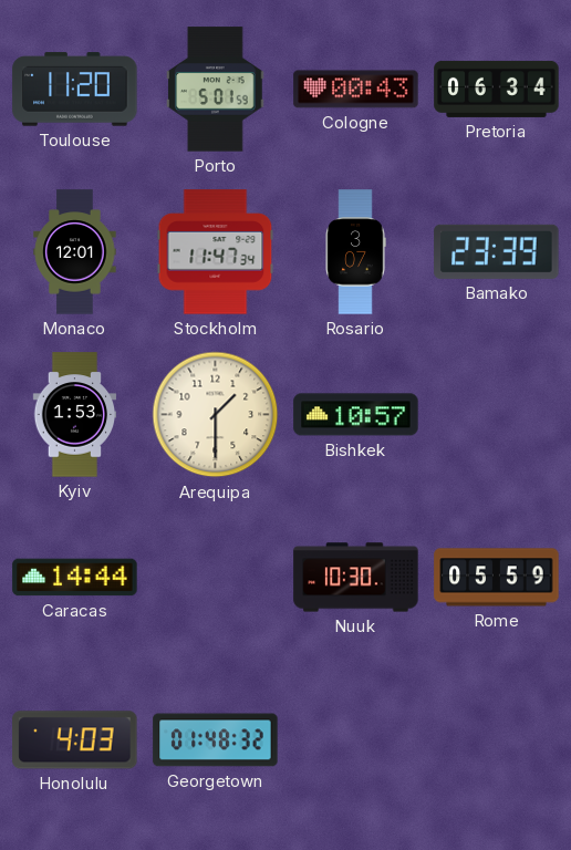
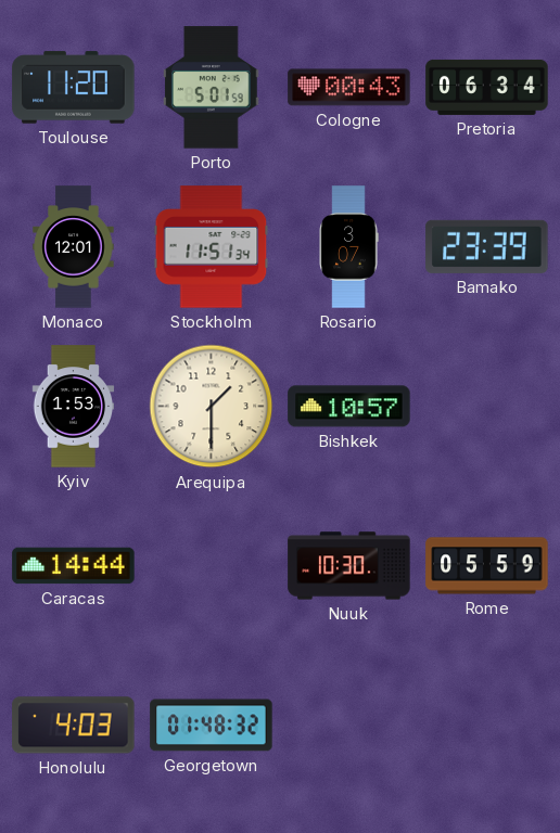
Stockholm: 11:47 -> 11:51 (212, 247)
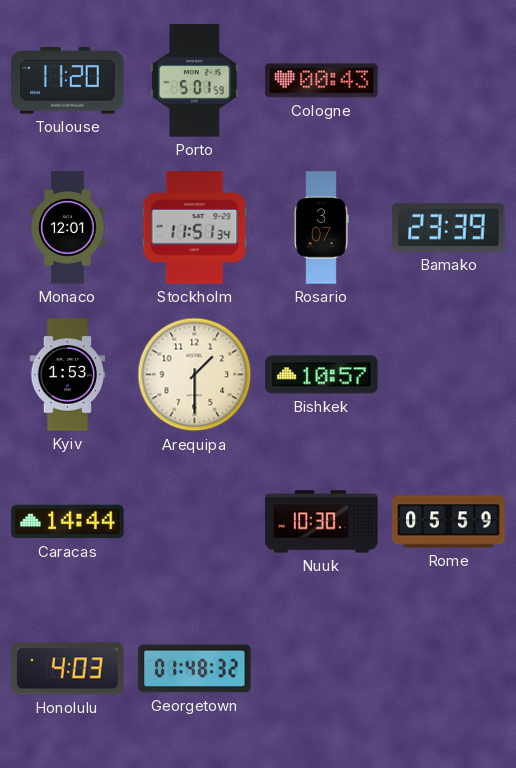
Pretoria: 06:34 -> none (487, 87)
